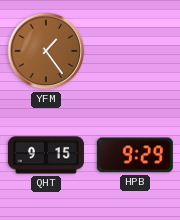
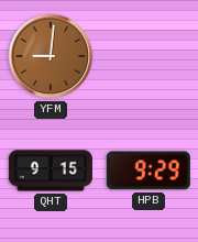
YFM: 1:24 -> 9:01 (51, 56)
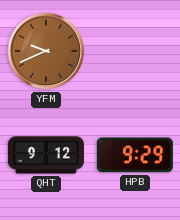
YFM: 9:01 -> 9:41 (46, 51)
QHT: 9:15 -> 9:12 (46, 155)
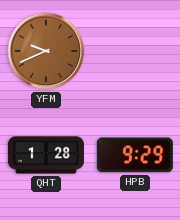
QHT: 9:12 -> 1:28 (46, 155)
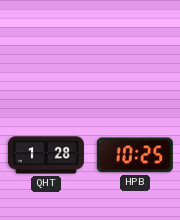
YFM: 9:41 -> none (46, 51)
HPB: 9:29 -> 10:25 (135, 155)
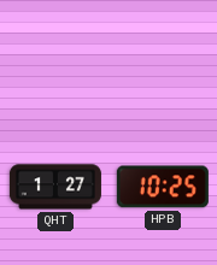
QHT: 1:28 -> 1:27 (55, 187)
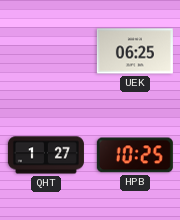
UEK: none -> 06:25 (135, 51)
